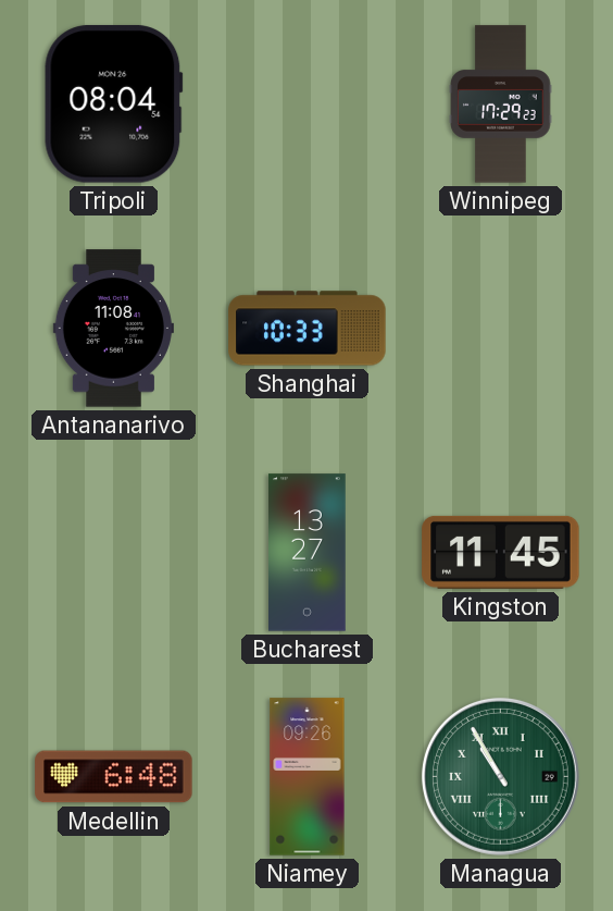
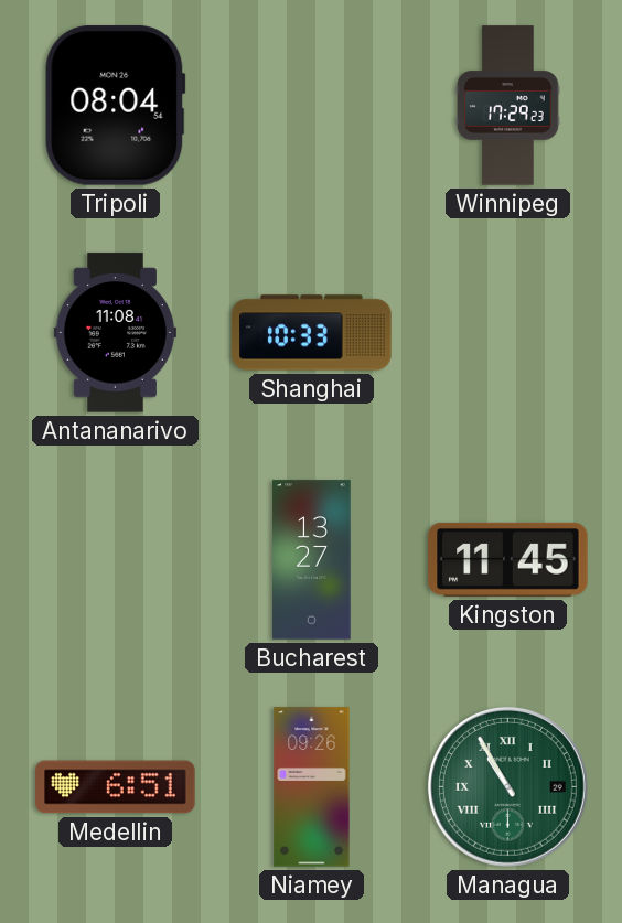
Medellin: 6:48 -> 6:51 (116, 787)
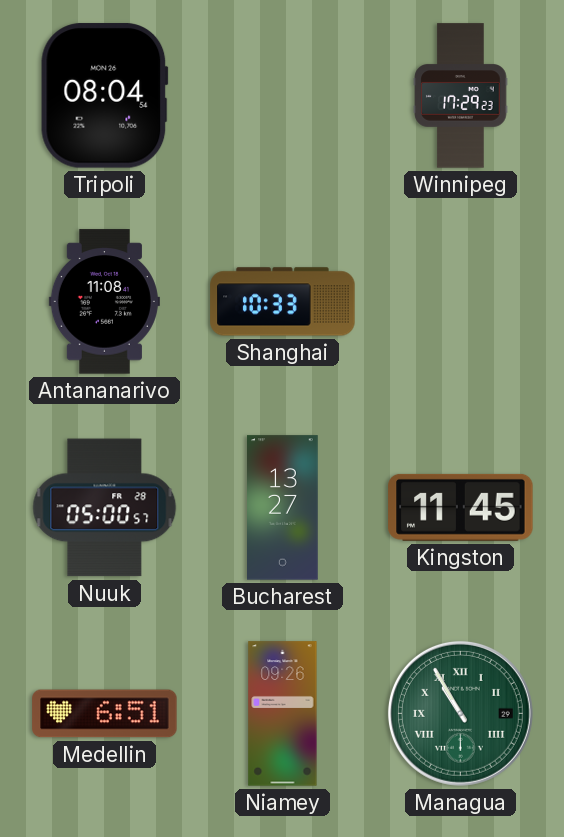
Nuuk: none -> 05:00 (105, 508)
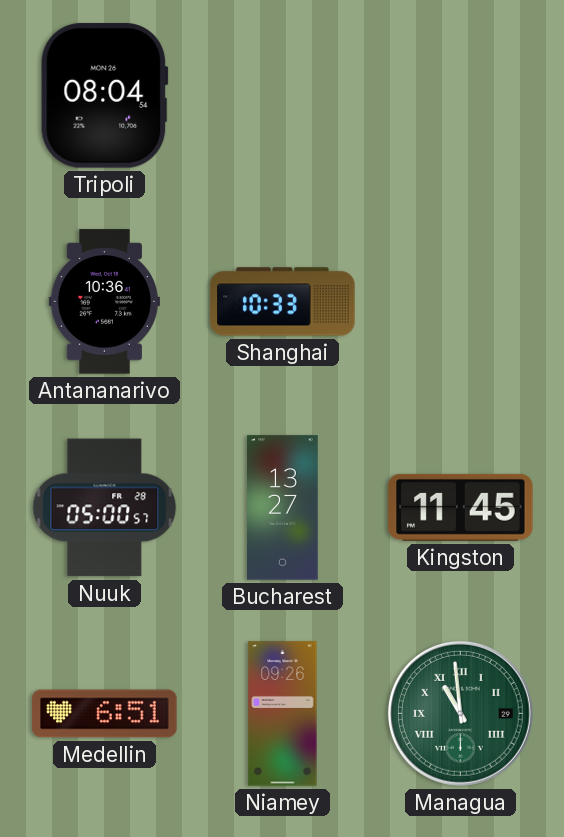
Winnipeg: 17:29 -> none (461, 96)
Antananarivo: 11:08 -> 10:36 (104, 302)
Managua: 10:55 -> 10:59 (460, 713)
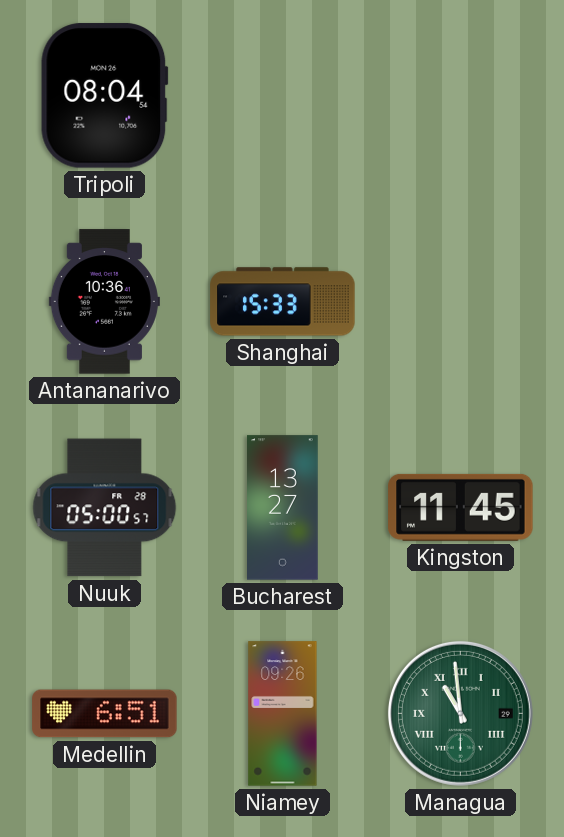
Shanghai: 10:33 -> 15:33 (283, 302)
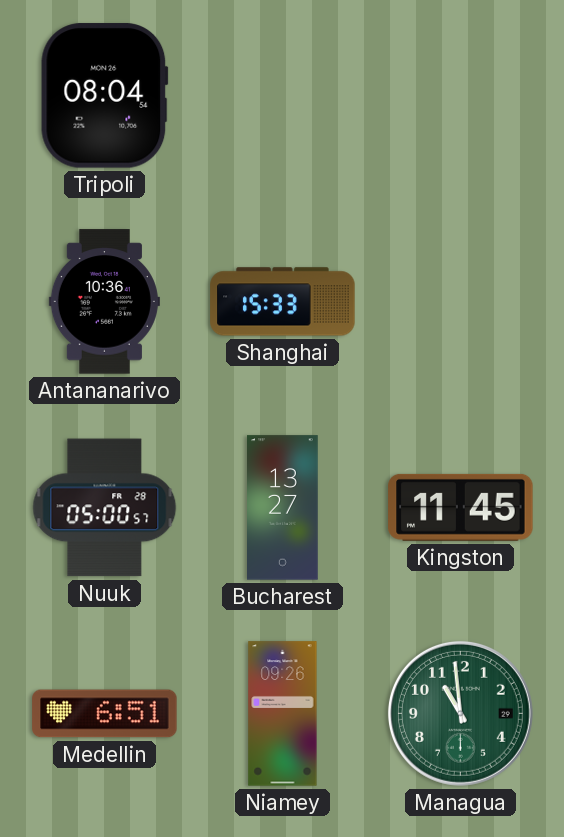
Managua numerals: Roman -> Arabic (460, 713)
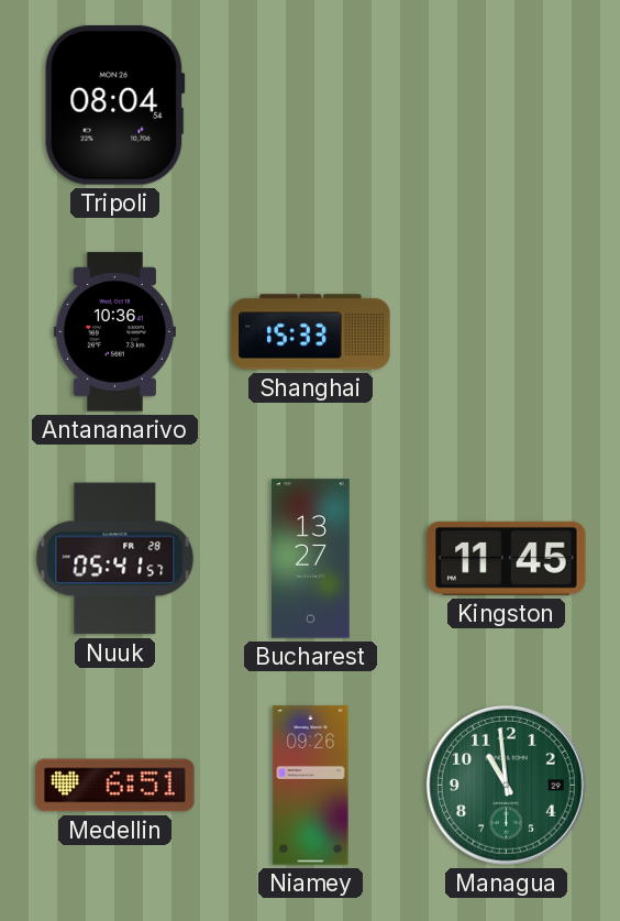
Nuuk: 05:00 -> 05:41 (115, 559)
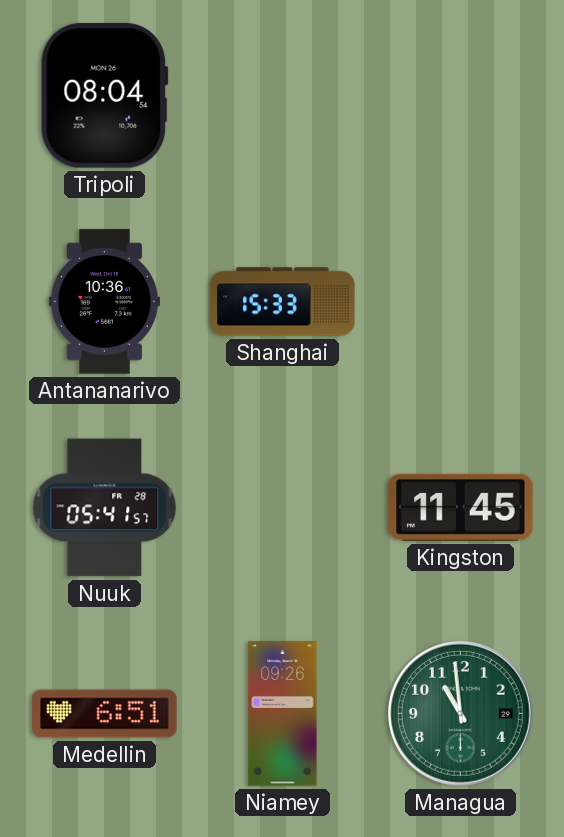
Bucharest: 13:27 -> none (311, 559)
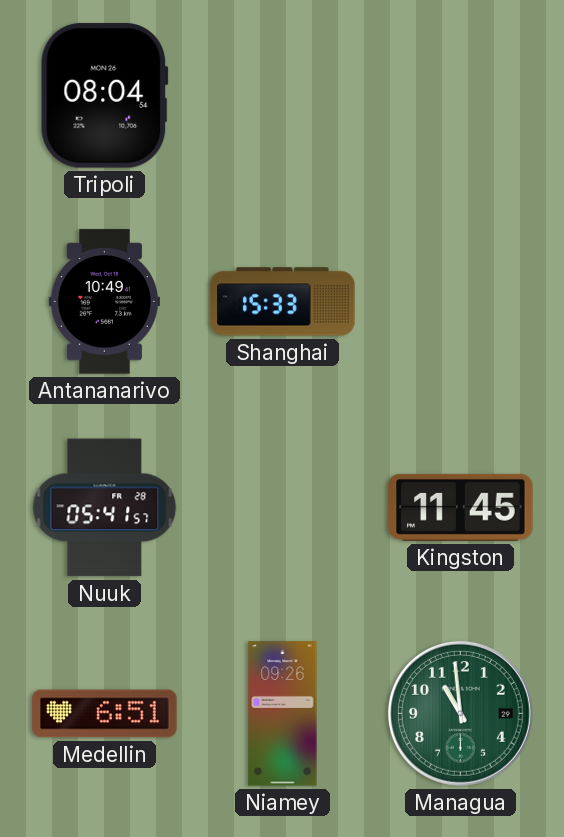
Antananarivo: 10:36 -> 10:49 (104, 302)
